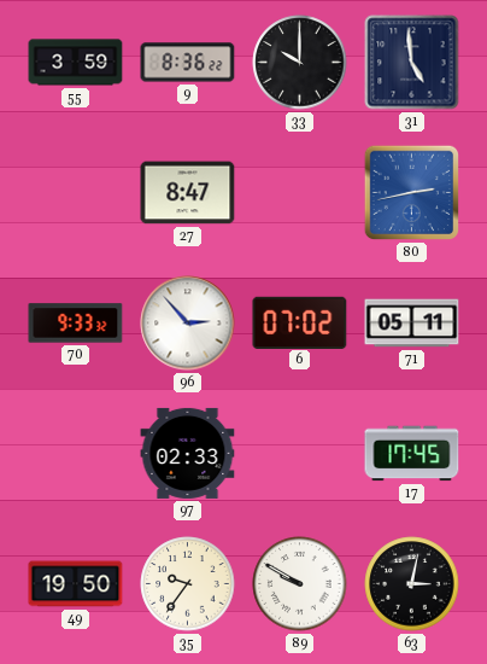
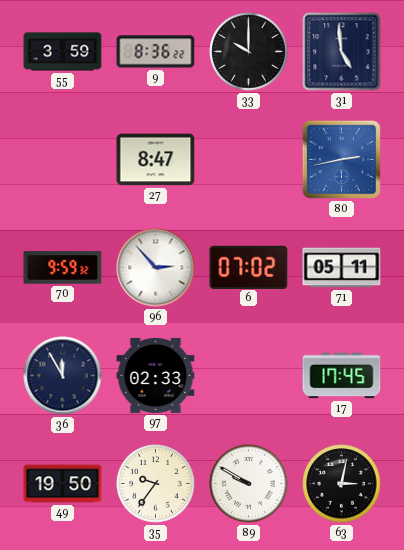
70: 9:33 -> 9:59 (63, 268)
36: none -> 11:55 (63, 376)
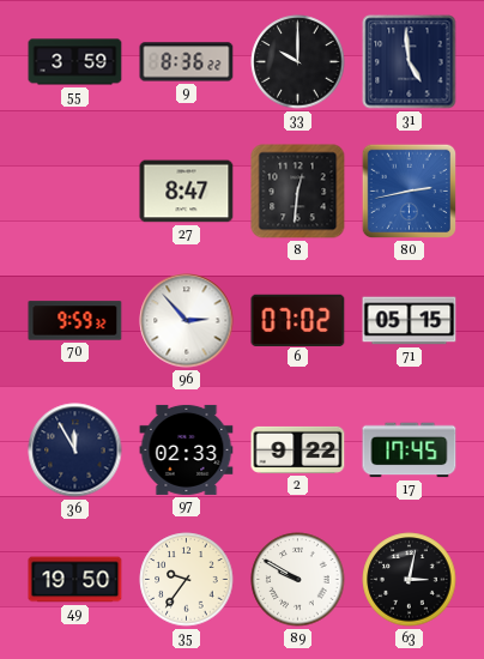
8: none -> 12:31 (298, 192)
71: 05:11 -> 05:15 (410, 321)
2: none -> 9:22 (298, 449)
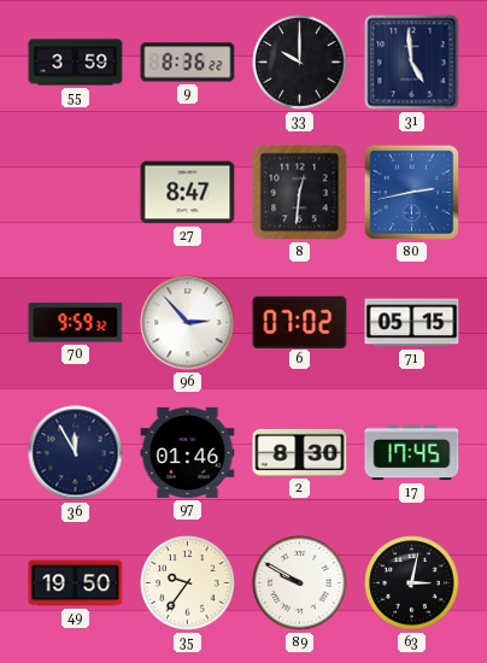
97: 02:33 -> 01:46 (188, 452)
2: 9:22 -> 8:30 (300, 452)
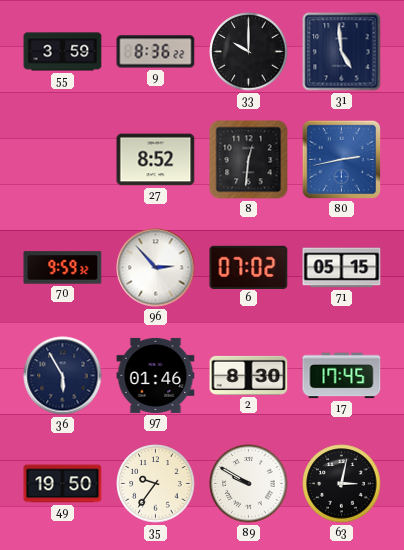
27: 8:47 -> 8:52 (156, 160)
36: 11:55 -> 5:55 (63, 376)
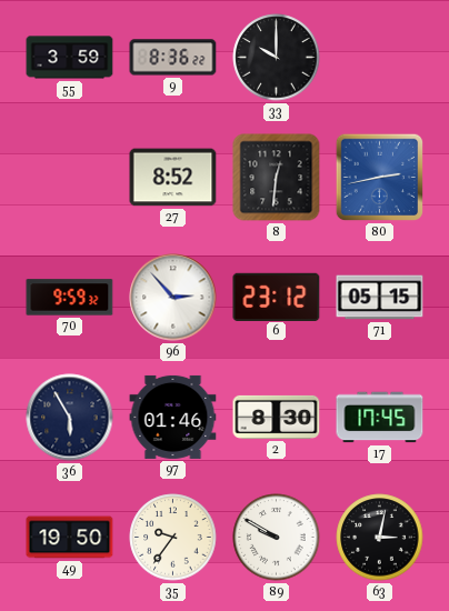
31: 4:59 -> none (342, 52)
6: 07:02 -> 23:12 (277, 297)
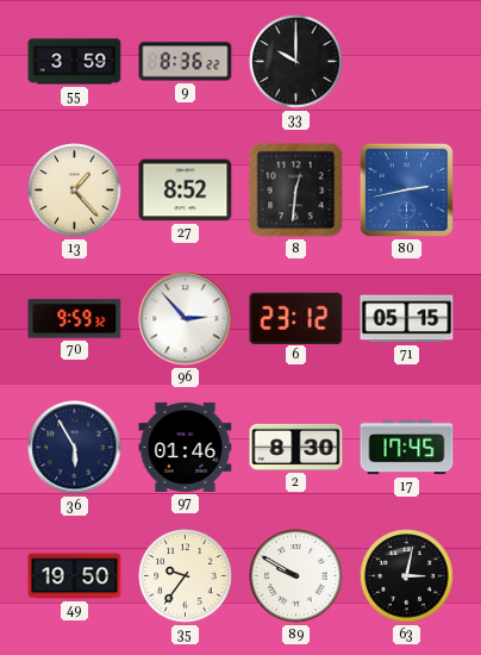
13: none -> 1:23 (75, 191)
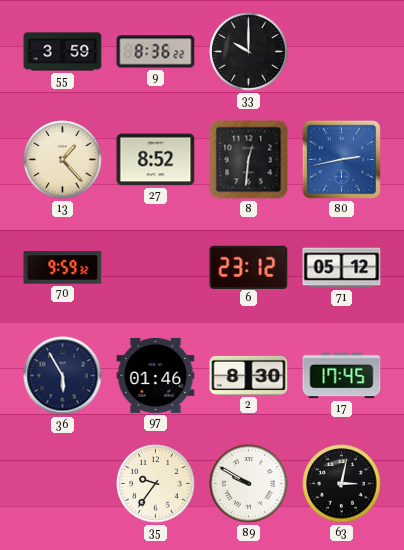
96: 2:53 -> none (186, 319)
71: 05:15 -> 05:12 (342, 268)
49: 19:50 -> none (75, 576)
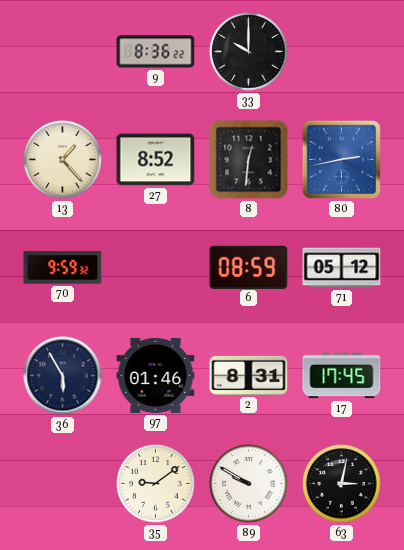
55: 3:59 -> none (63, 52)
6: 23:12 -> 08:59 (249, 267)
2: 8:30 -> 8:31 (249, 375)
35: 9:36 -> 9:09 (156, 484)
